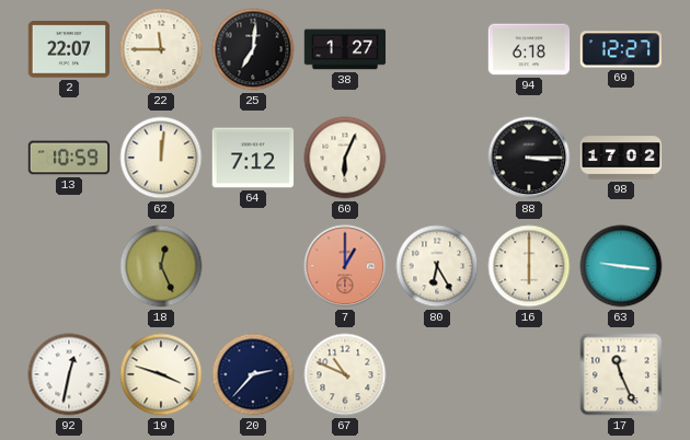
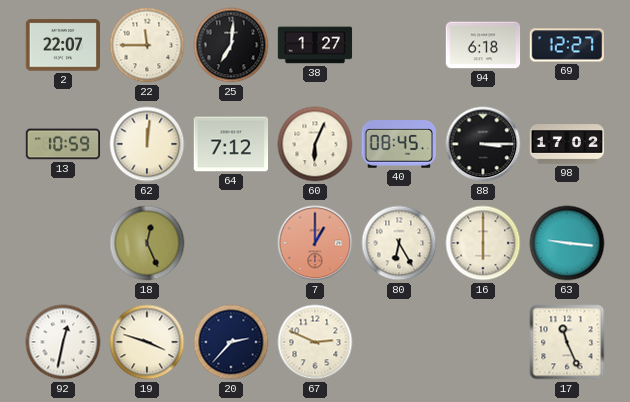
40: none -> 08:45 (398, 145)
67: 10:49 -> 2:49 (315, 342)
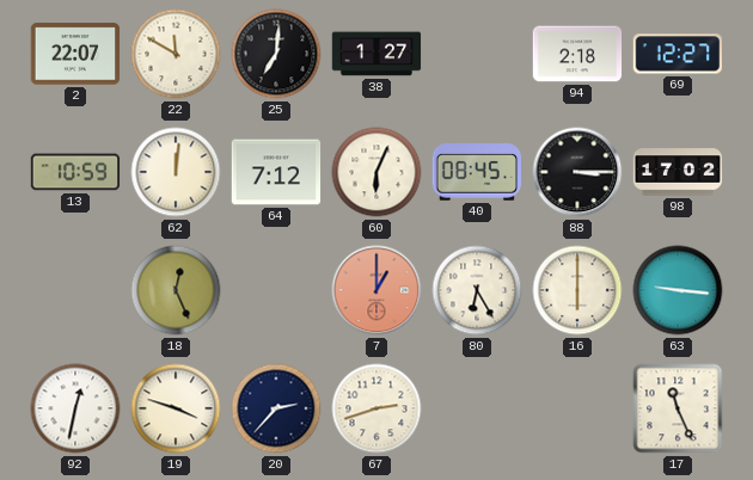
22: 11:45 -> 11:50 (176, 54)
94: 6:18 -> 2:18 (577, 54)
67: 2:49 -> 2:42 (376, 408)
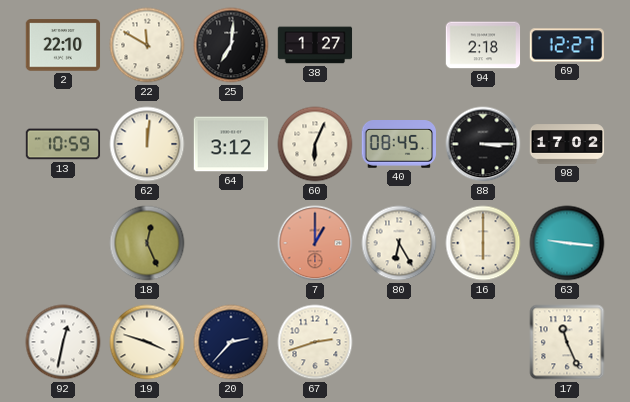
2: 22:07 -> 22:10 (63, 45)
64: 7:12 -> 3:12 (231, 144)
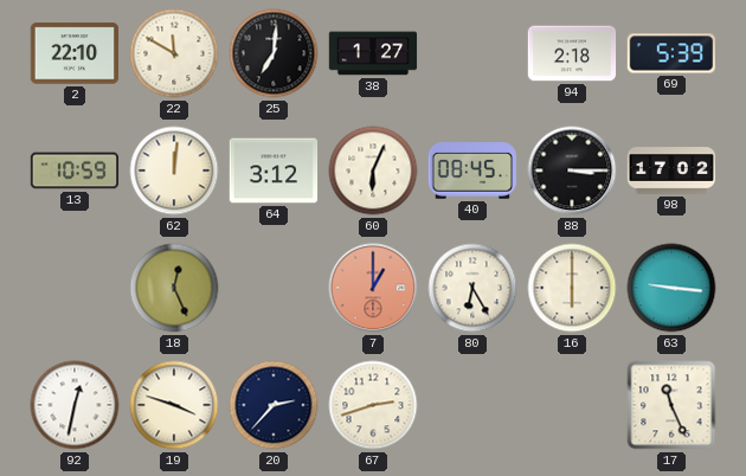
69: 12:27 -> 5:39 (670, 53)
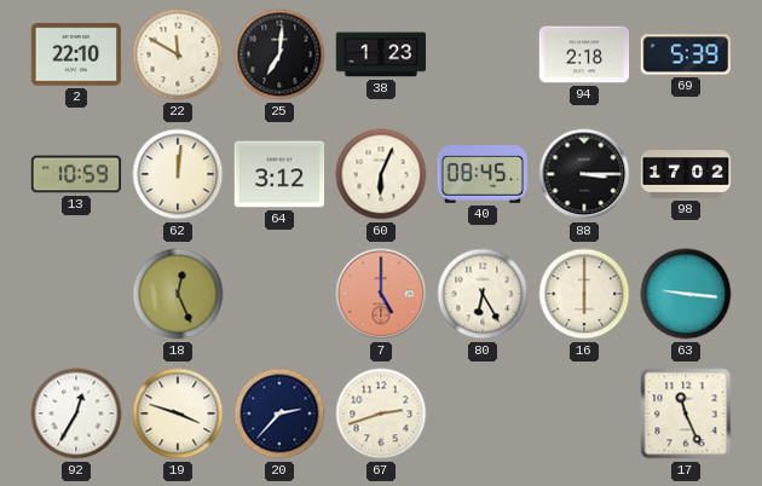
38: 1:27 -> 1:23 (381, 54)
7: 1:00 -> 5:00 (381, 294)
92: 12:32 -> 12:35 (76, 413)
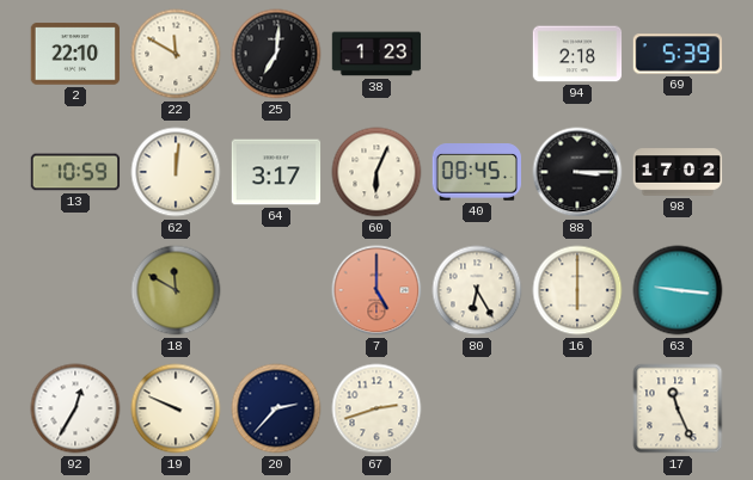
64: 3:12 -> 3:17 (276, 172)
18: 12:26 -> 11:50 (176, 290)
19: 3:48 -> 9:49 (176, 408)
